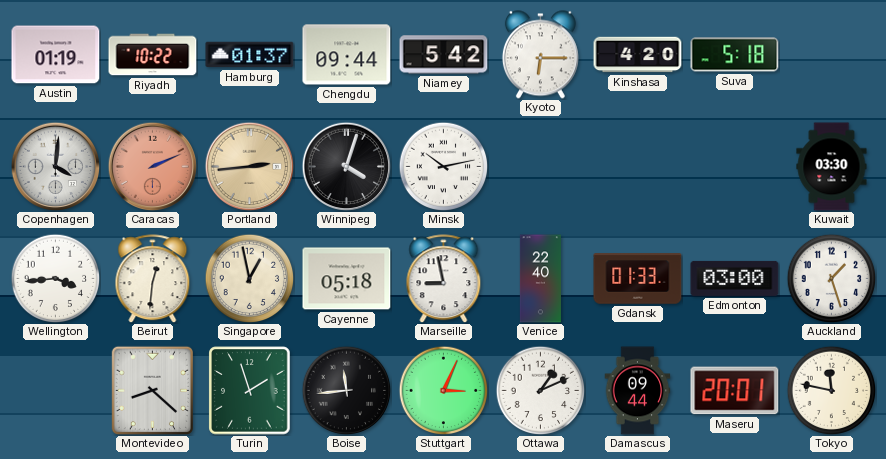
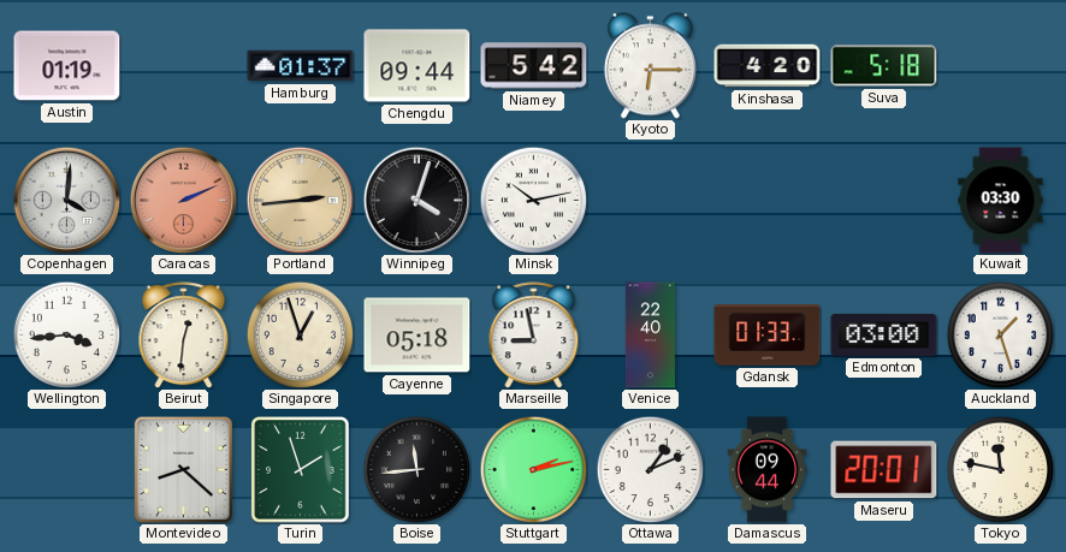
Riyadh: 10:22 -> none (153, 55)
Singapore: 12:58 -> 12:57 (300, 334)
Stuttgart: 3:04 -> 2:13 (533, 469)
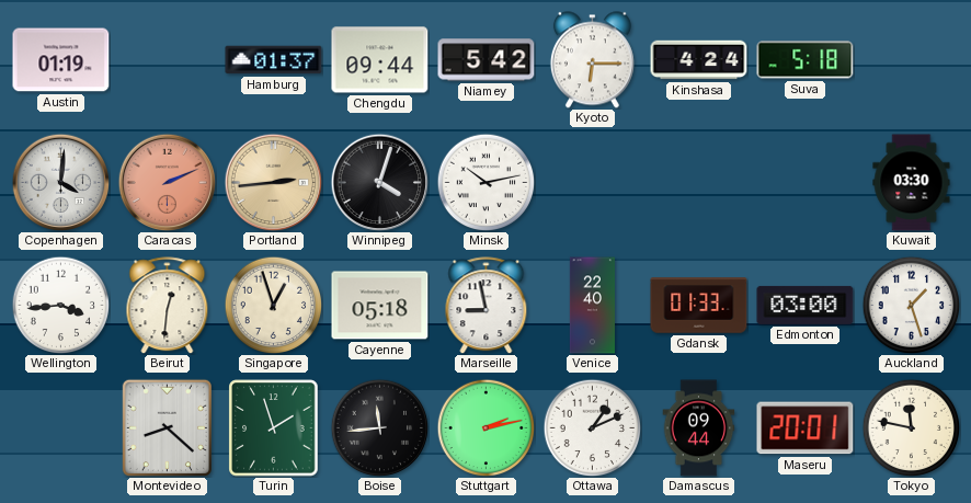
Kinshasa: 4:20 -> 4:24 (699, 60)
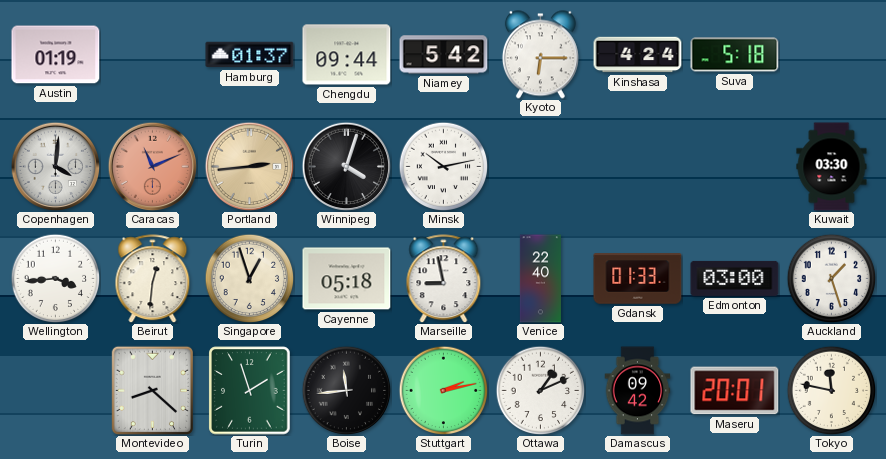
Caracas: 2:11 -> 11:11 (152, 166)
Damascus: 09:44 -> 09:42 (638, 391)
